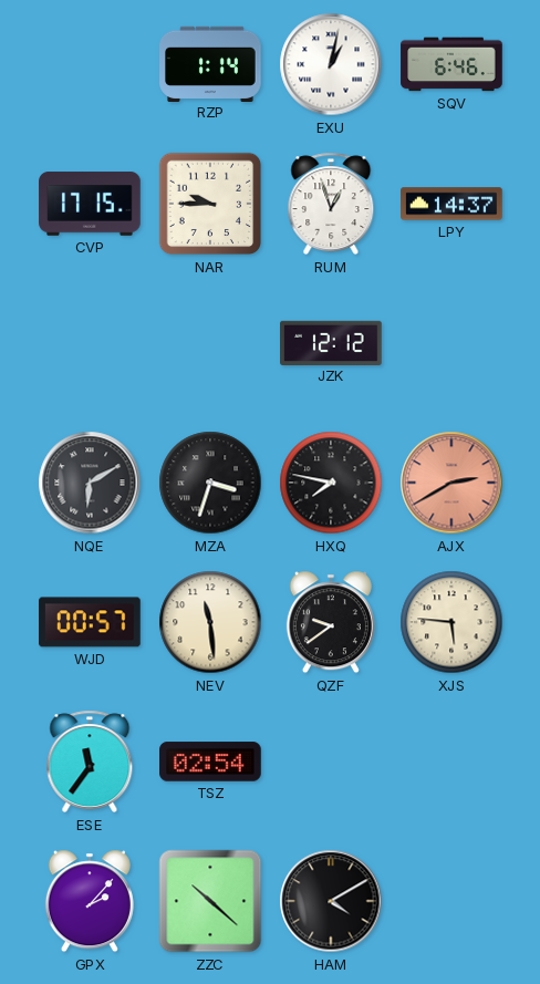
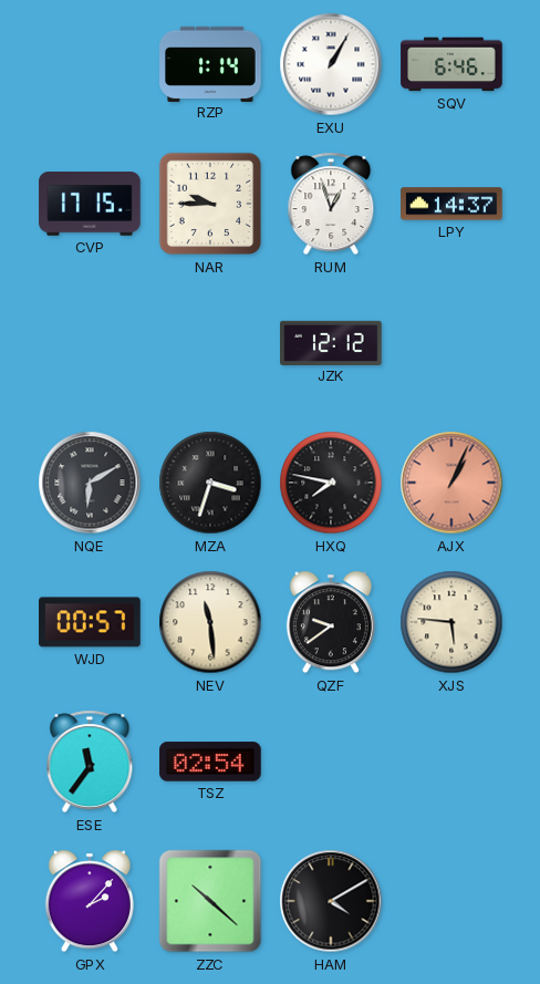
EXU: 1:02 -> 1:05 (331, 64)
AJX: 2:40 -> 1:04 (451, 483)
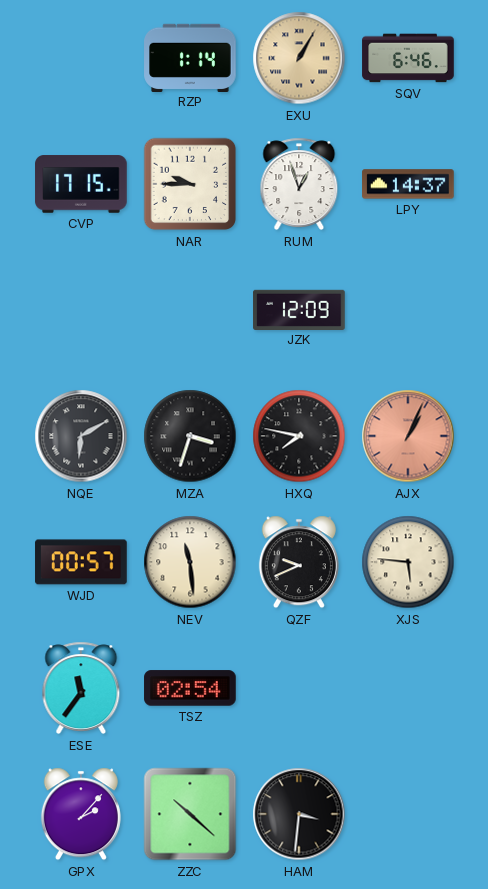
EXU dial: white -> champagne (299, 58)
JZK: 12:12 -> 12:09 (299, 309)
QZF: 9:39 -> 9:41 (299, 562)
HAM: 4:10 -> 3:31 (299, 814)
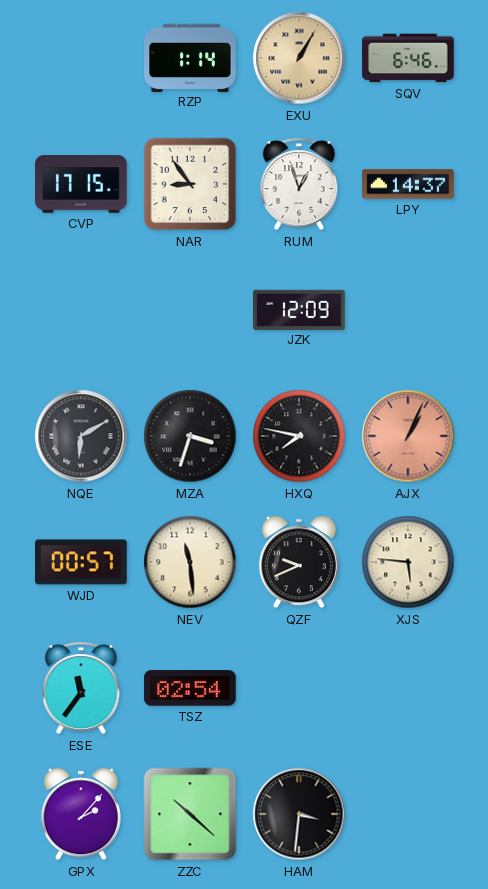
NAR: 9:45 -> 8:54 (190, 184)
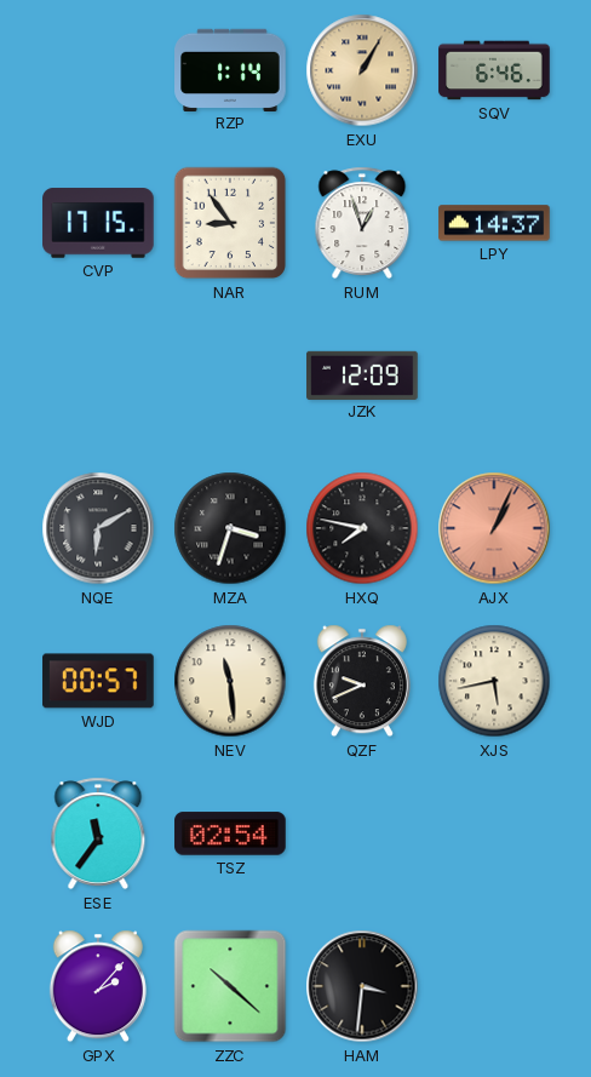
XJS: 5:46 -> 5:43 (494, 681)
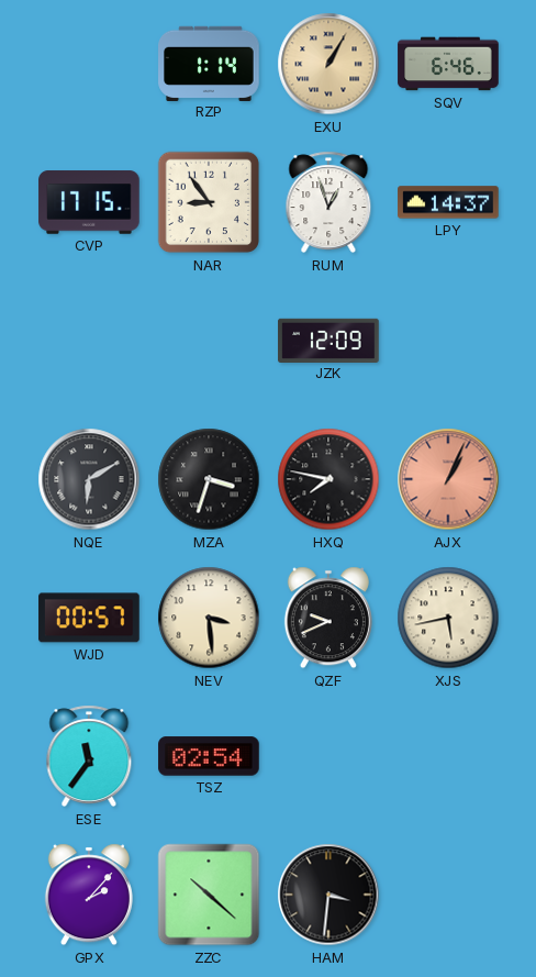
NEV: 11:29 -> 3:29 (209, 618)
